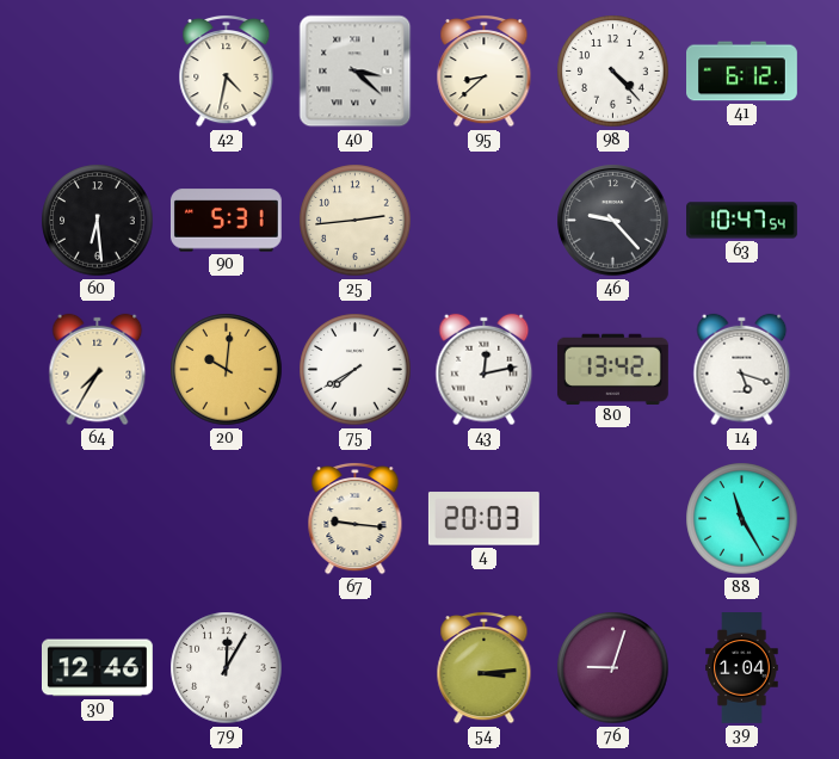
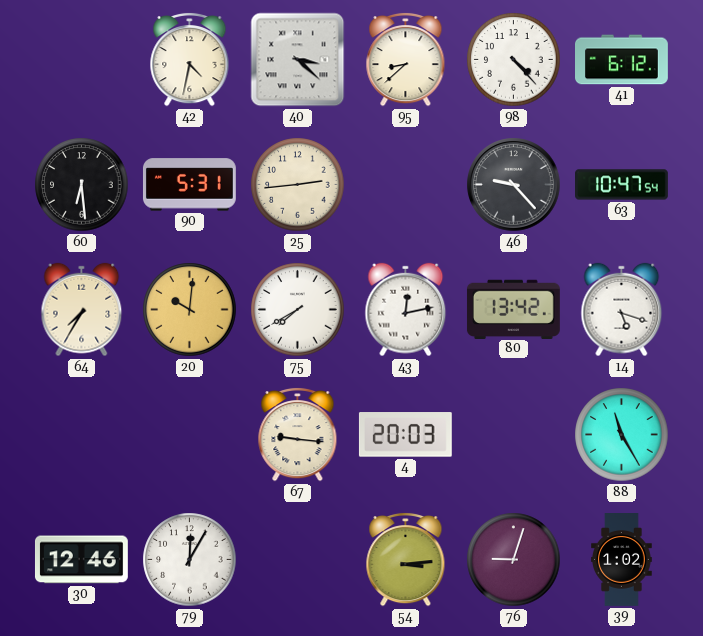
39: 1:04 -> 1:02 (622, 560)
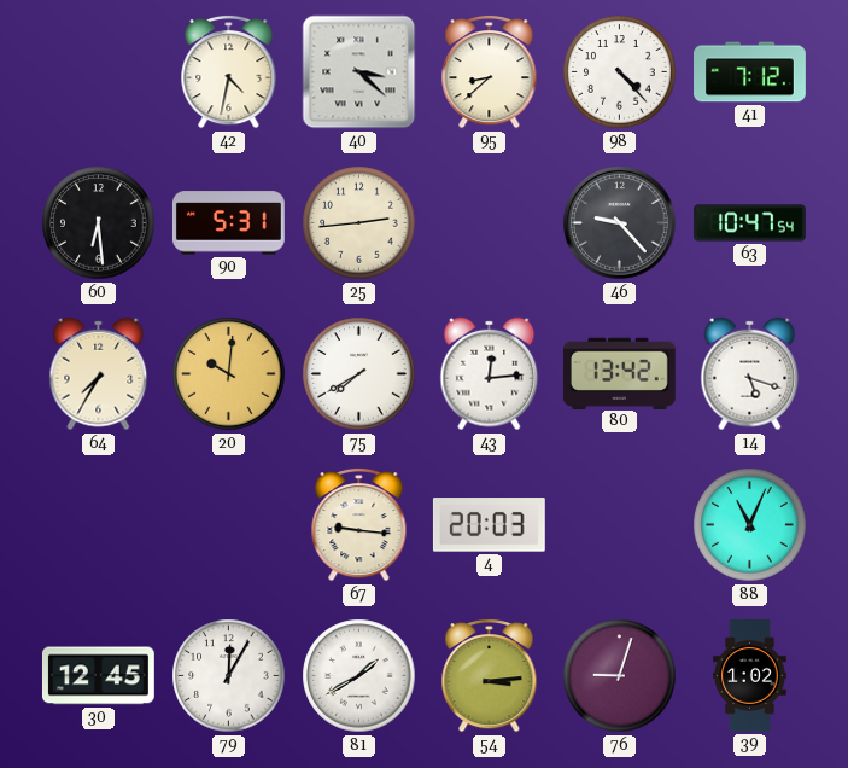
41: 6:12 -> 7:12 (750, 72)
43: 12:13 -> 12:14 (490, 374)
88: 11:25 -> 11:04 (750, 525)
30: 12:46 -> 12:45 (98, 676)
81: none -> 1:40 (359, 676)
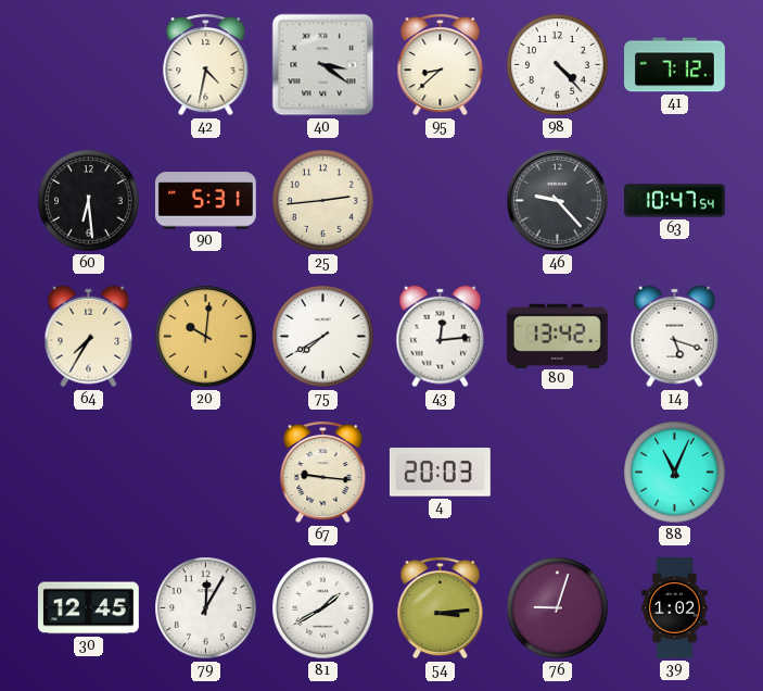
40: 3:22 -> 3:21 (323, 65)
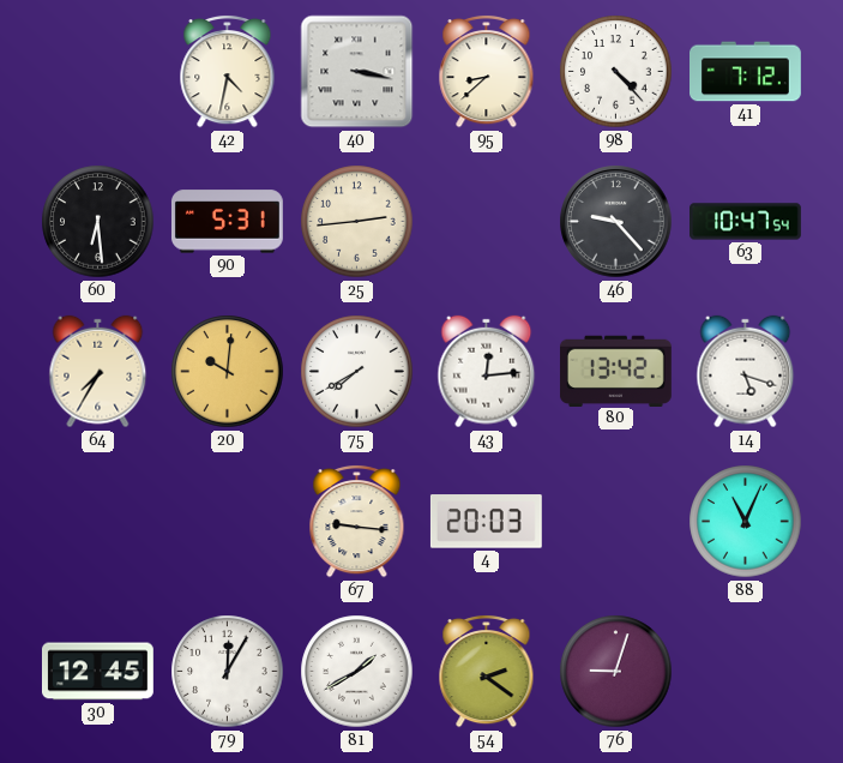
40: 3:21 -> 3:17 (357, 72)
54: 3:14 -> 2:21 (487, 671)
39: 1:02 -> none (675, 608)
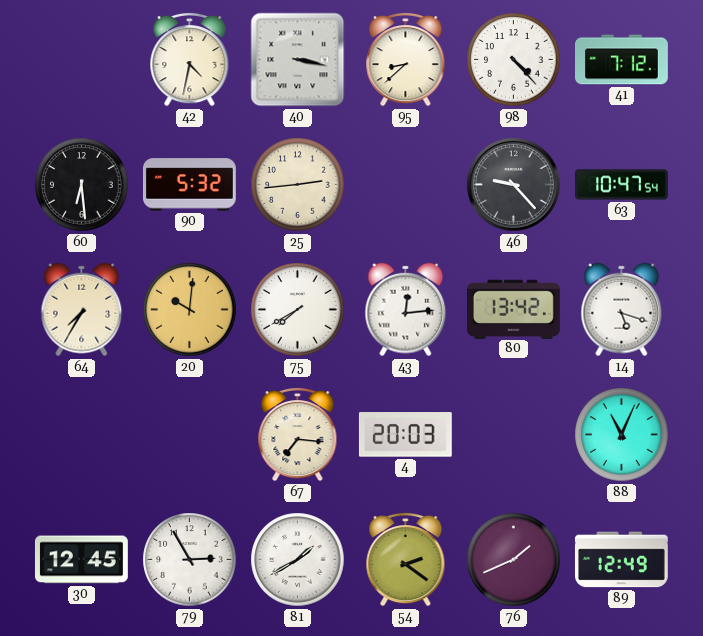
90: 5:31 -> 5:32 (189, 185)
67: 9:16 -> 7:16 (298, 434)
79: 12:05 -> 2:55 (190, 560)
76: 9:03 -> 1:41 (514, 560)
89: none -> 12:49 (621, 560)
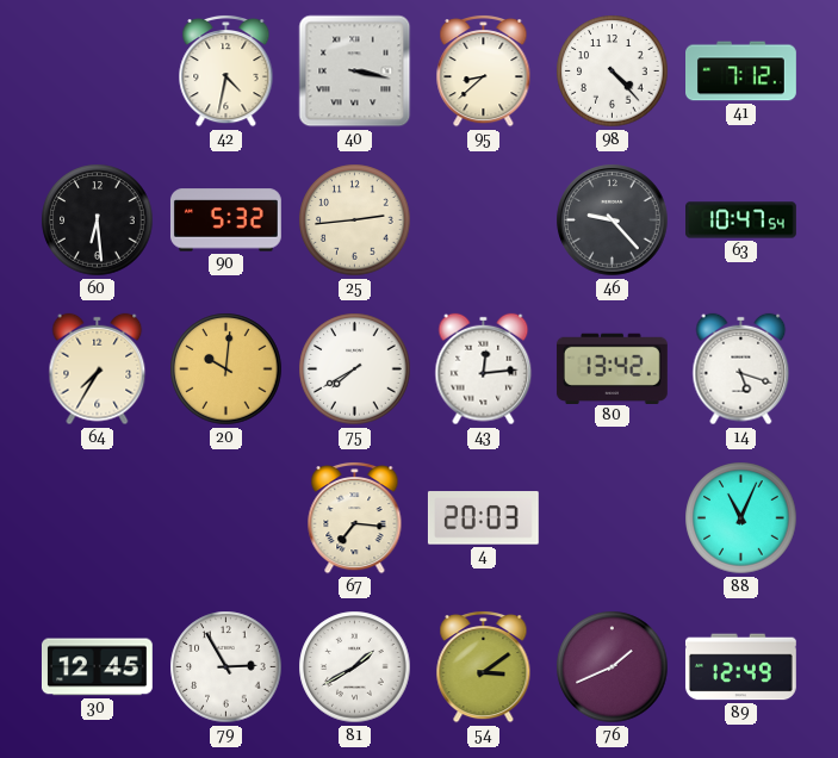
54: 2:21 -> 3:09 (484, 666)
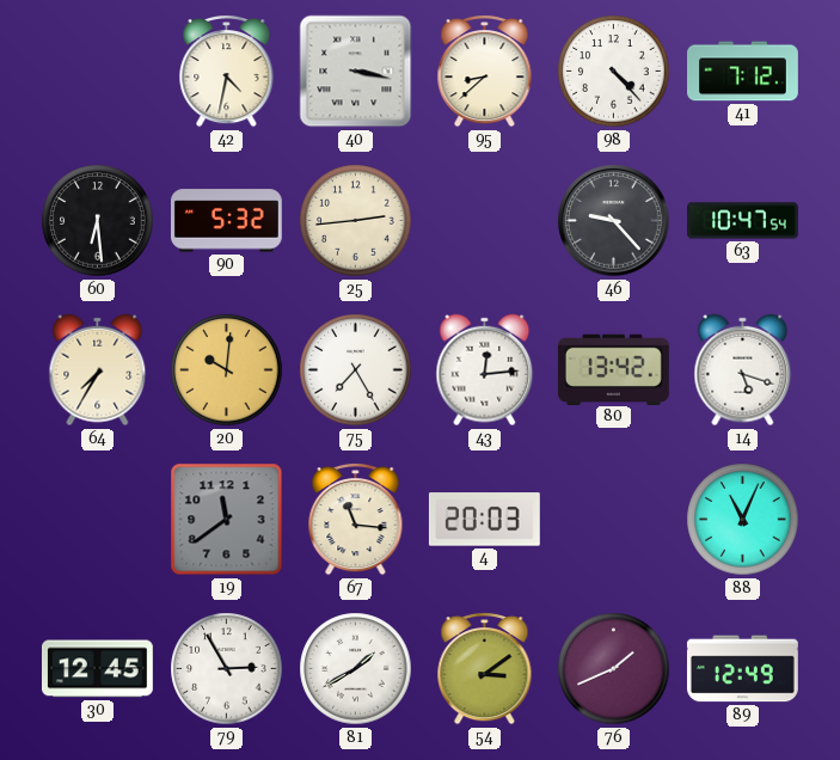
75: 7:40 -> 7:25 (356, 370)
19: none -> 11:39 (227, 520)
67: 7:16 -> 11:16 (356, 519)
